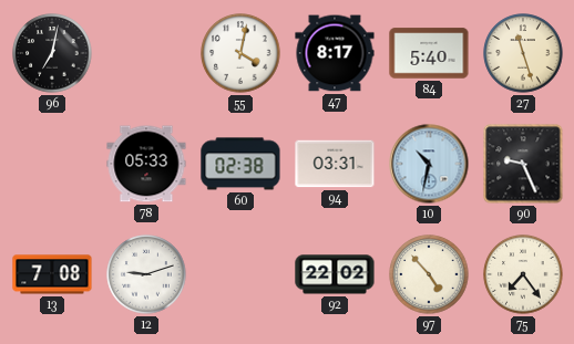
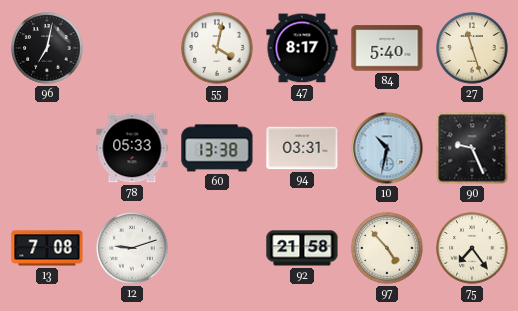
60: 02:38 -> 13:38 (217, 148)
92: 22:02 -> 21:58 (302, 248)
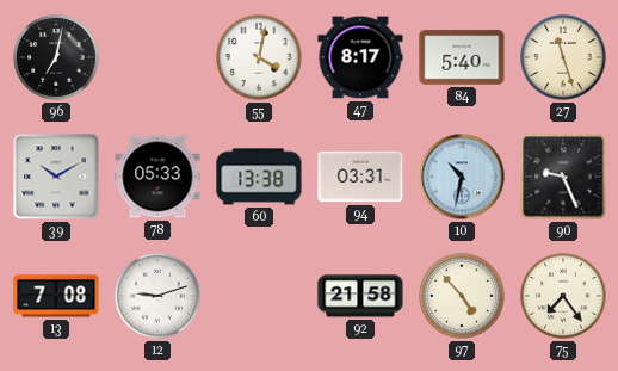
39: none -> 10:10 (56, 177)
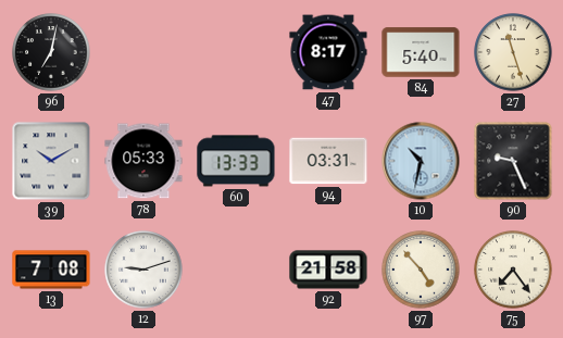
55: 4:02 -> none (259, 57)
60: 13:38 -> 13:33 (236, 161)
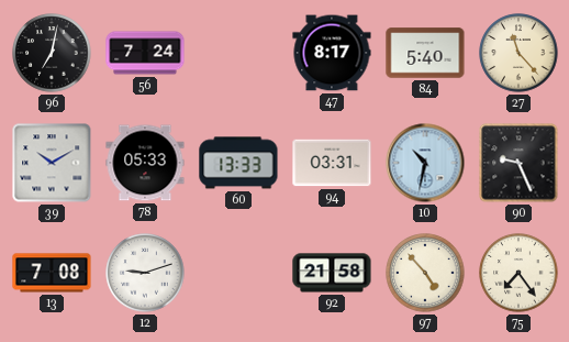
56: none -> 7:24 (145, 53)
27: 11:27 -> 11:23 (518, 53)
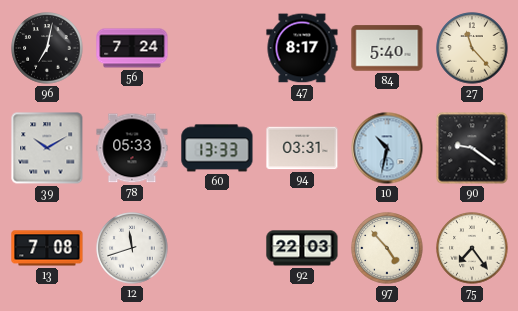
90: 9:26 -> 9:21 (472, 148)
12: 9:12 -> 11:42 (132, 248)
92: 21:58 -> 22:03 (302, 248)
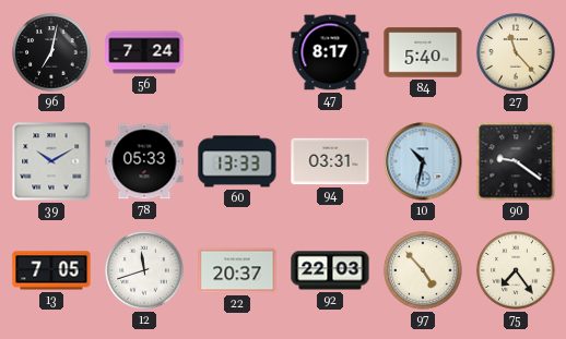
13: 7:08 -> 7:05 (51, 270)
22: none -> 20:37 (237, 270)
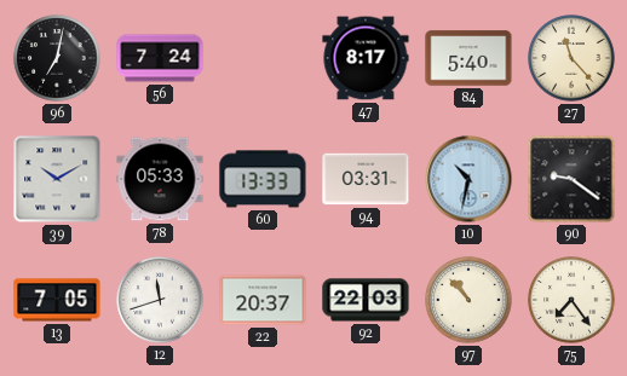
97: 4:53 -> 10:53 (468, 300)
